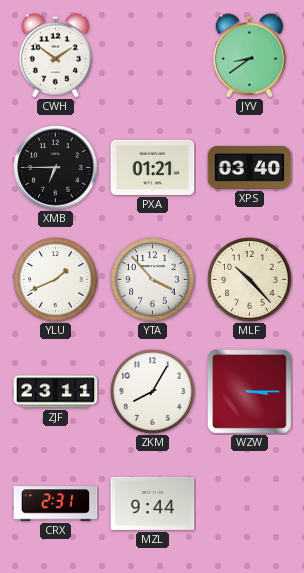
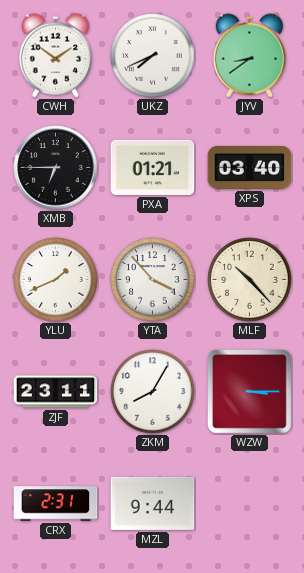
UKZ: none -> 7:41 (153, 56)
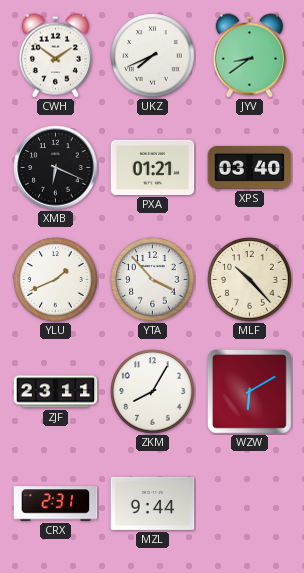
XMB: 6:45 -> 6:19 (56, 168)
WZW: 3:15 -> 6:10 (250, 392)
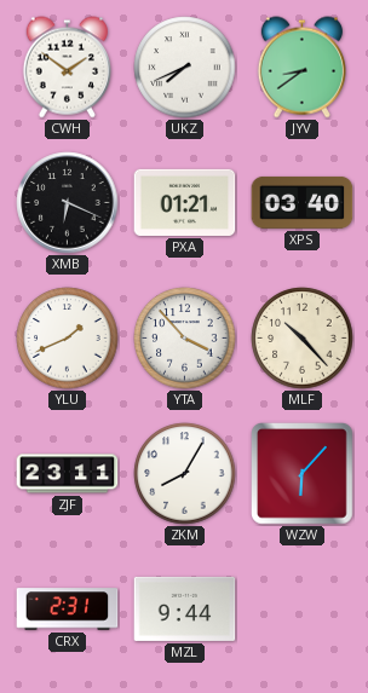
WZW: 6:10 -> 6:07 (303, 474)
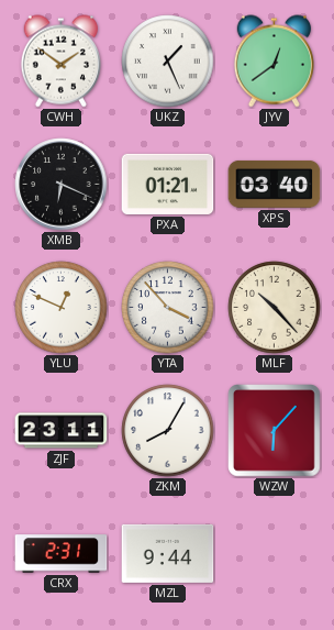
UKZ: 7:41 -> 1:26 (168, 62)
JYV: 8:39 -> 12:39 (274, 62)
YLU: 1:41 -> 12:49 (62, 308)
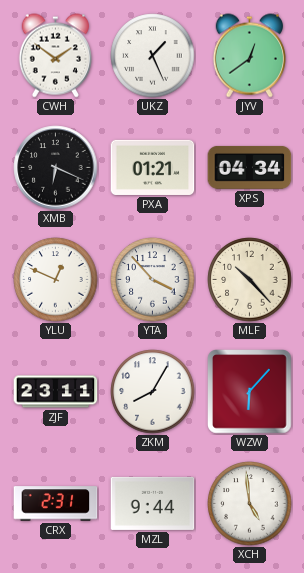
XPS: 03:40 -> 04:34 (250, 167)
XCH: none -> 4:59 (250, 504)
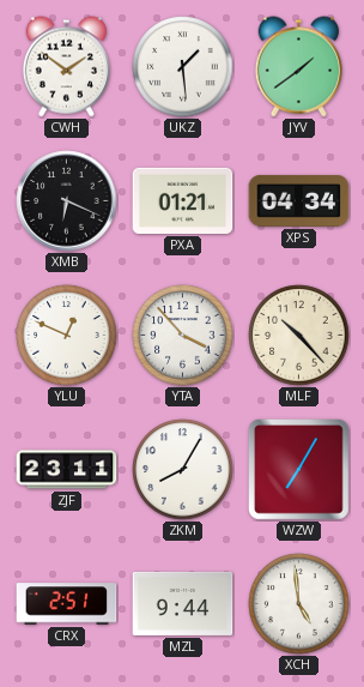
UKZ: 1:26 -> 1:29 (183, 67)
JYV: 12:39 -> 1:39 (298, 67)
WZW: 6:07 -> 7:05 (299, 470)
CRX: 2:31 -> 2:51 (67, 604)
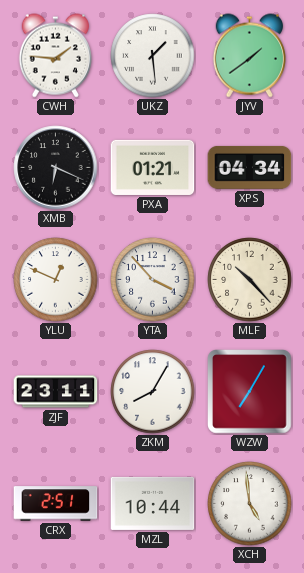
CWH: 1:51 -> 1:46 (55, 56)
MZL: 9:44 -> 10:44 (153, 503)
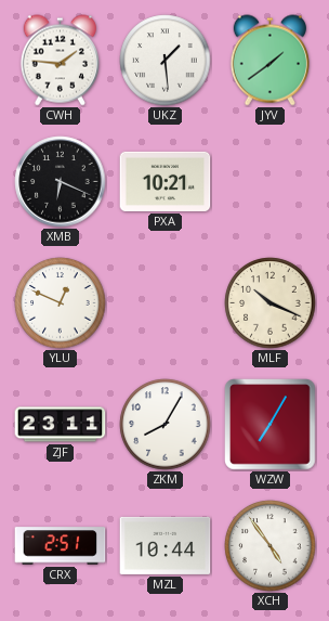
PXA: 01:21 -> 10:21 (166, 181)
XPS: 04:34 -> none (250, 167)
YTA: 3:53 -> none (153, 280)
MLF: 10:23 -> 10:19 (271, 303)
XCH: 4:59 -> 4:54 (271, 546)
